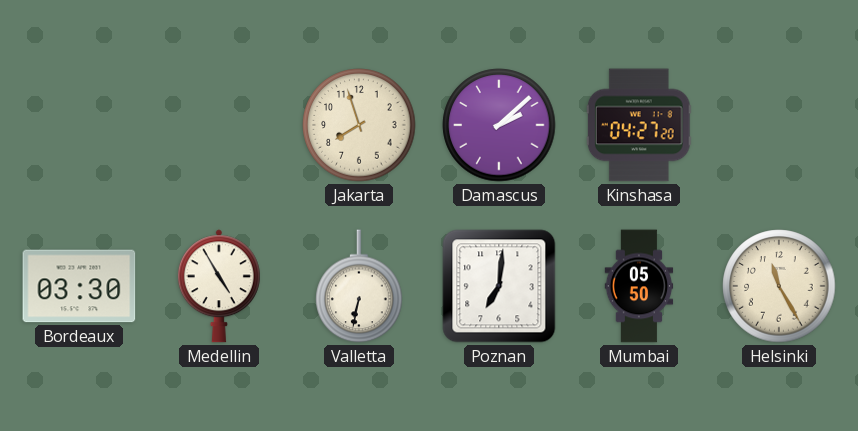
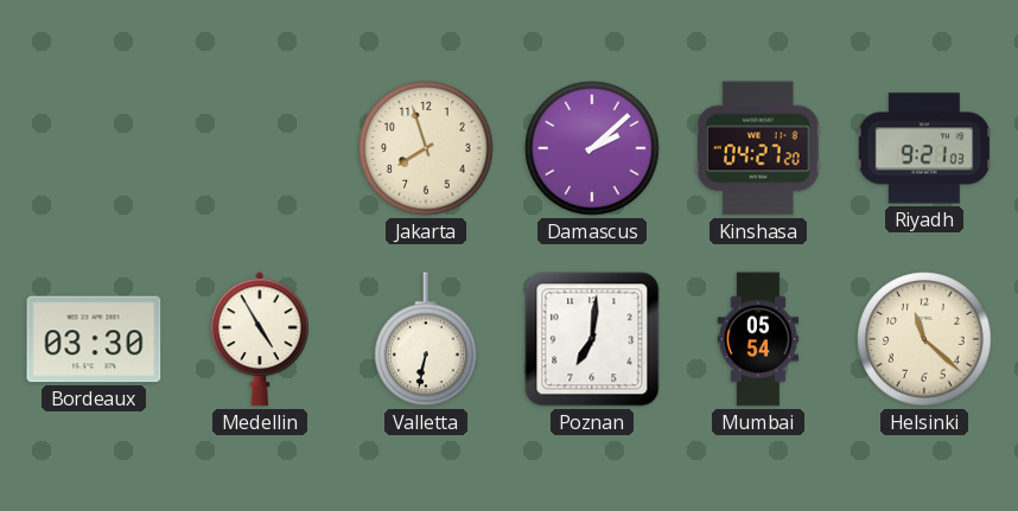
Riyadh: none -> 9:21 (924, 148)
Mumbai: 05:50 -> 05:54 (758, 339)
Helsinki: 11:25 -> 11:22 (924, 339)
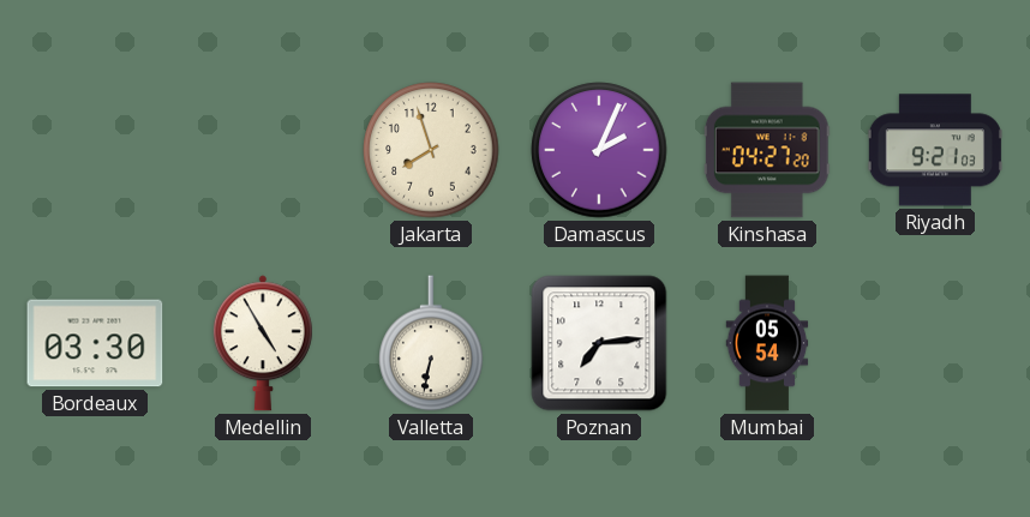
Damascus: 2:08 -> 2:04 (599, 150)
Poznan: 7:01 -> 7:14 (599, 343)
Helsinki: 11:22 -> none (924, 339)
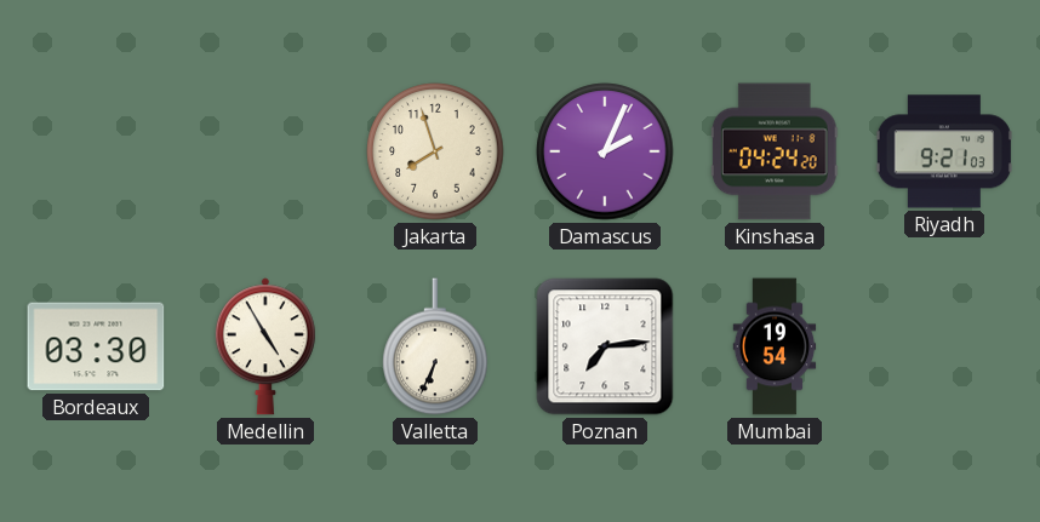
Kinshasa: 04:27 -> 04:24 (775, 151)
Valletta: 6:32 -> 6:34 (435, 346)
Mumbai: 05:54 -> 19:54 (775, 346)
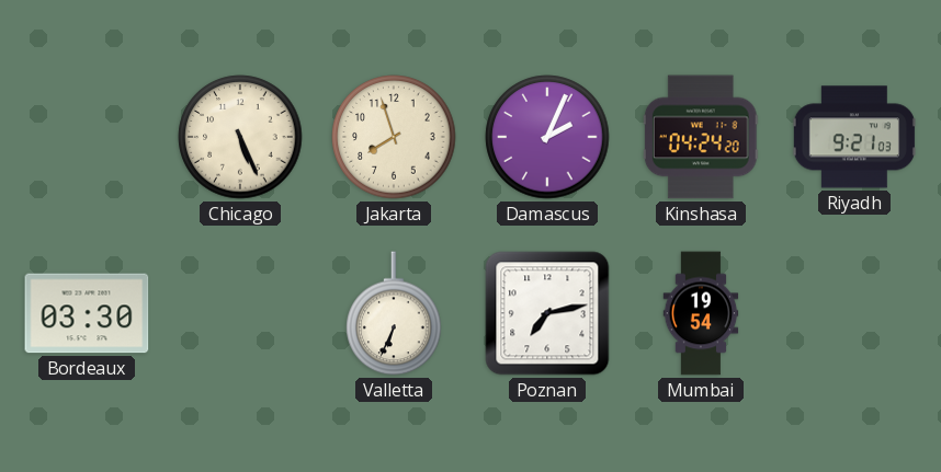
Chicago: none -> 5:26 (240, 137)
Medellin: 4:55 -> none (265, 346)
Poznan: 7:14 -> 7:13 (547, 313)
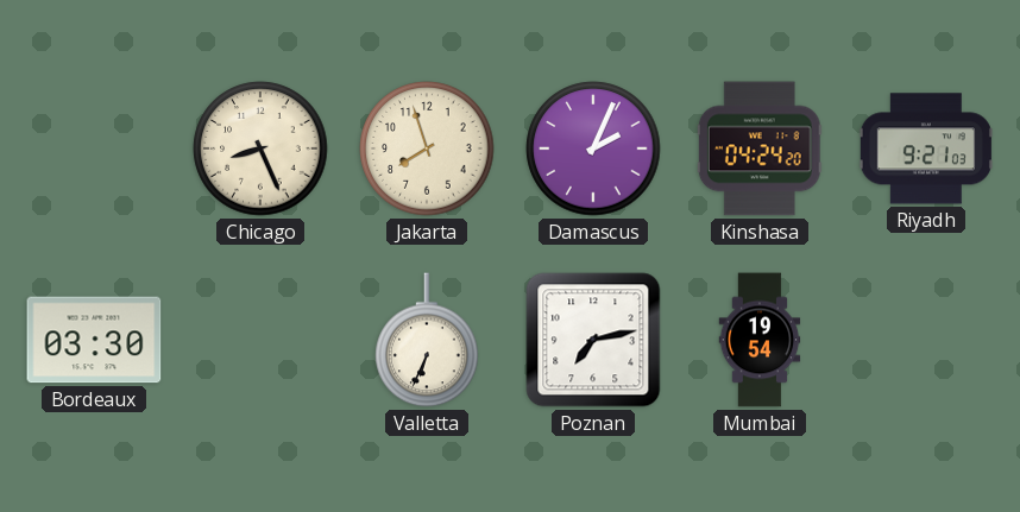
Chicago: 5:26 -> 8:26 (260, 148)
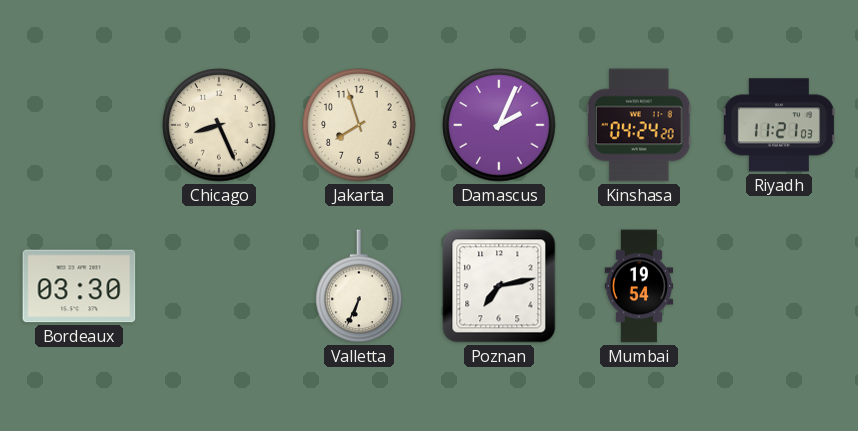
Riyadh: 9:21 -> 11:21 (779, 125)
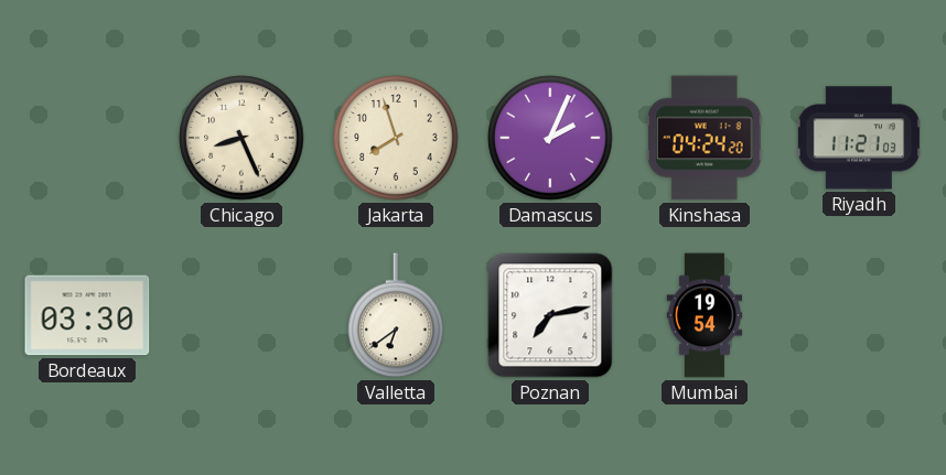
Valletta: 6:34 -> 6:39 (396, 315)
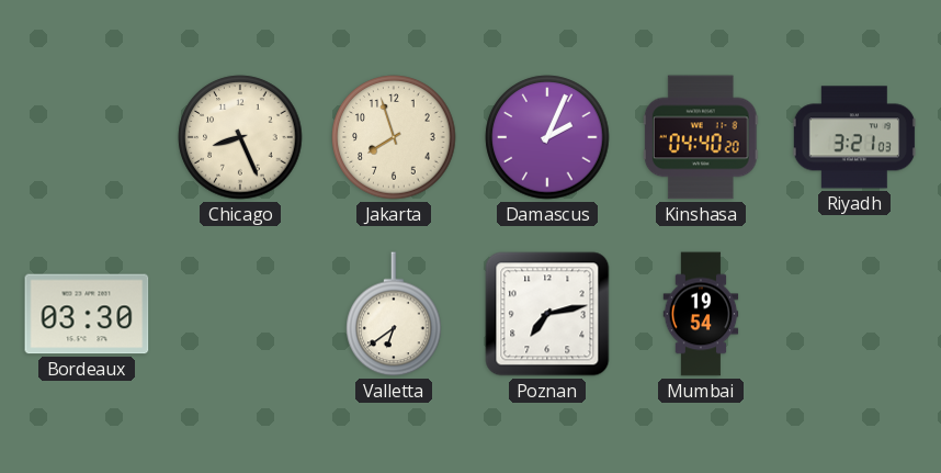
Kinshasa: 04:24 -> 04:40 (701, 137)
Riyadh: 11:21 -> 3:21 (854, 137)
